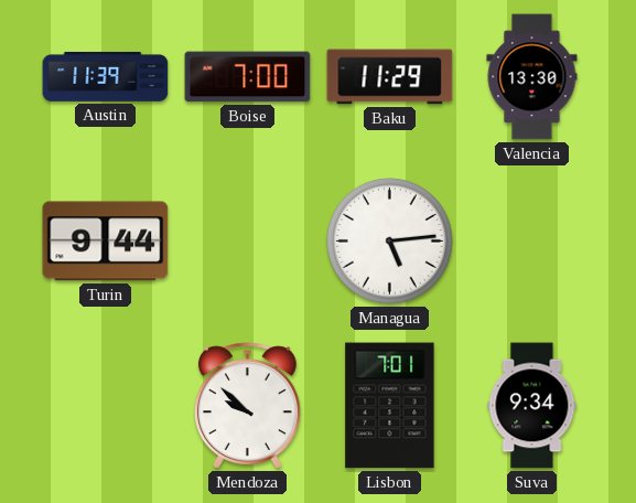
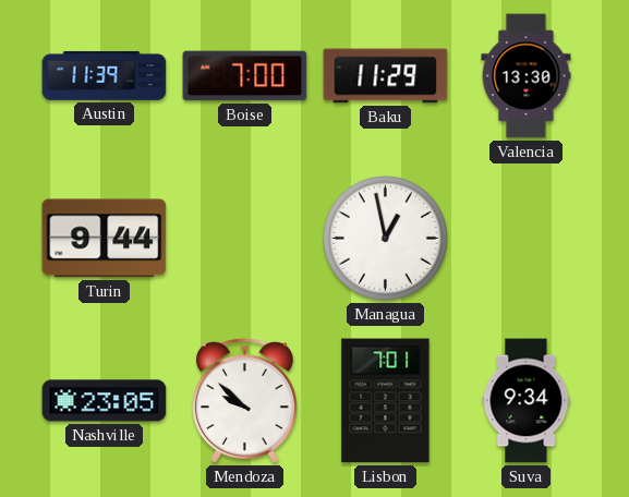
Managua: 5:14 -> 12:58 (386, 239)
Nashville: none -> 23:05 (105, 401)
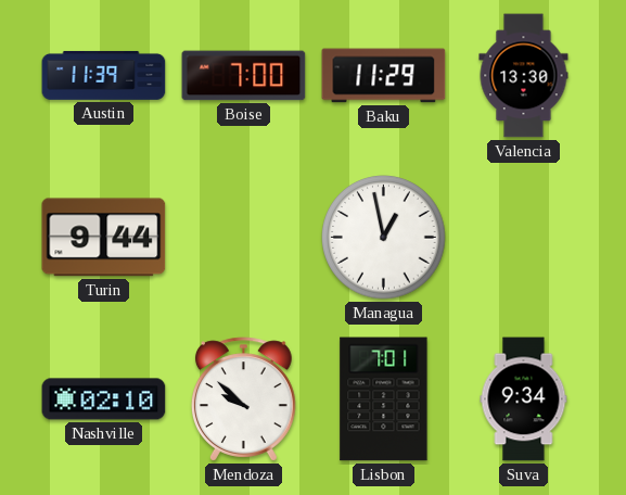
Nashville: 23:05 -> 02:10 (104, 399)
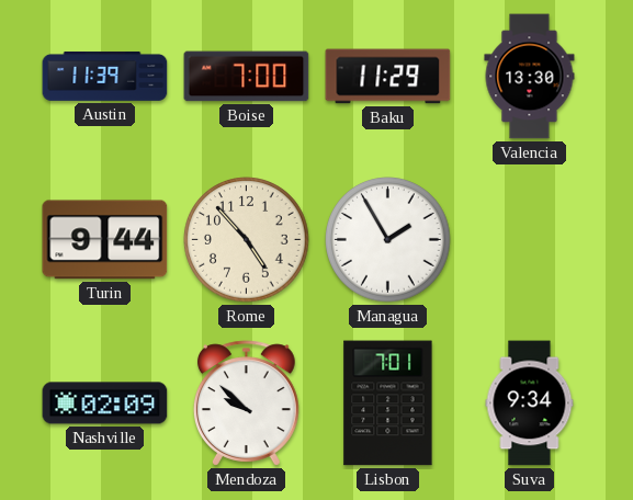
Rome: none -> 4:53 (247, 240)
Managua: 12:58 -> 1:55 (388, 240)
Nashville: 02:10 -> 02:09 (105, 404)
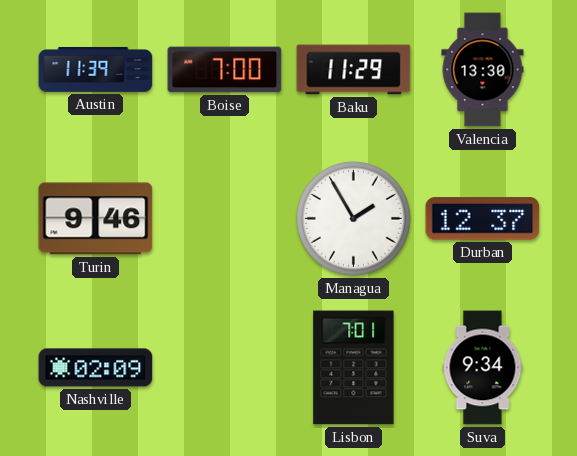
Turin: 9:44 -> 9:46 (96, 219)
Rome: 4:53 -> none (247, 240)
Durban: none -> 12:37 (483, 219)
Mendoza: 9:52 -> none (246, 404)
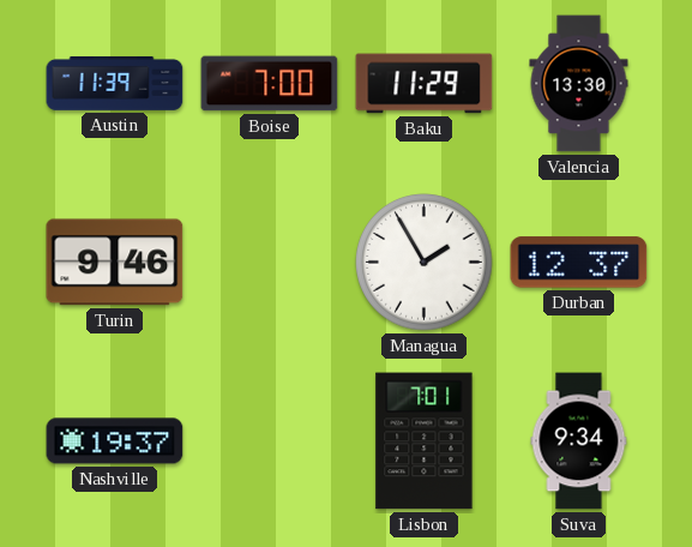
Nashville: 02:09 -> 19:37 (115, 441)
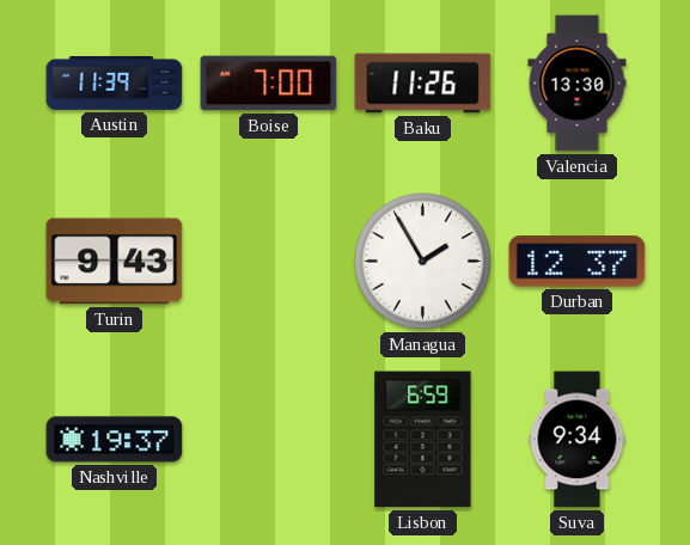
Baku: 11:29 -> 11:26 (423, 84)
Turin: 9:46 -> 9:43 (115, 262)
Lisbon: 7:01 -> 6:59 (423, 440)
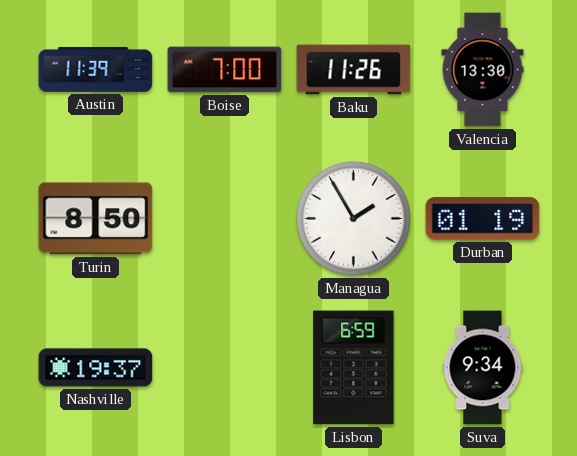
Turin: 9:43 -> 8:50 (96, 219)
Durban: 12:37 -> 01:19 (483, 219)
